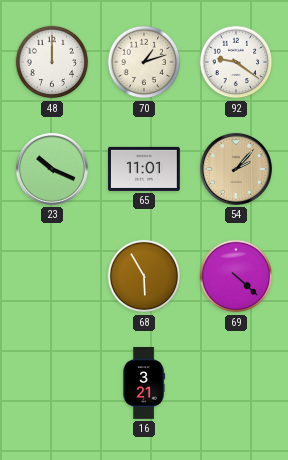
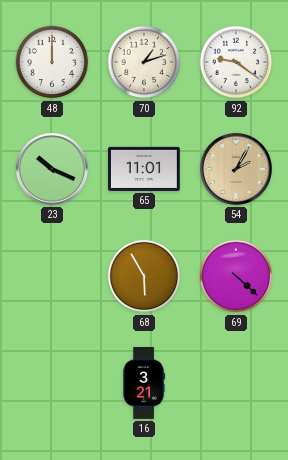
54: 2:07 -> 2:05 (236, 169)
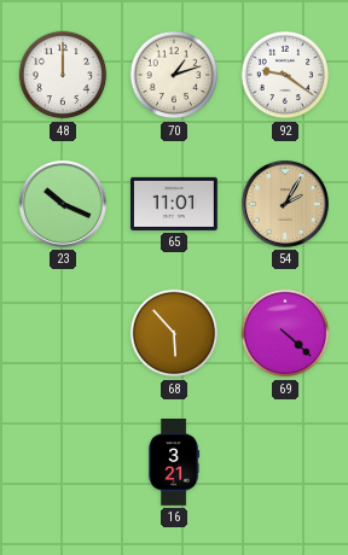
68: 5:55 -> 5:53 (174, 333)
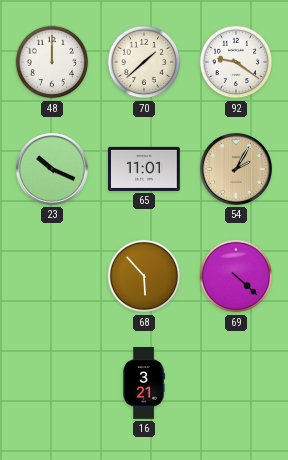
70: 1:12 -> 1:38 (144, 62)
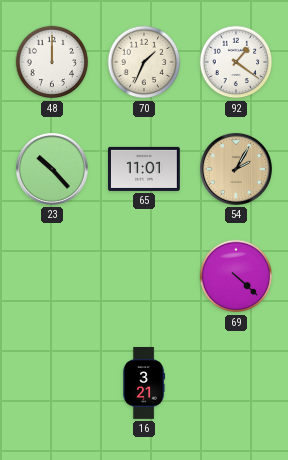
70: 1:38 -> 1:34 (144, 62)
92: 9:21 -> 1:21 (236, 62)
23: 10:19 -> 10:23 (52, 169)
68: 5:53 -> none (144, 276)
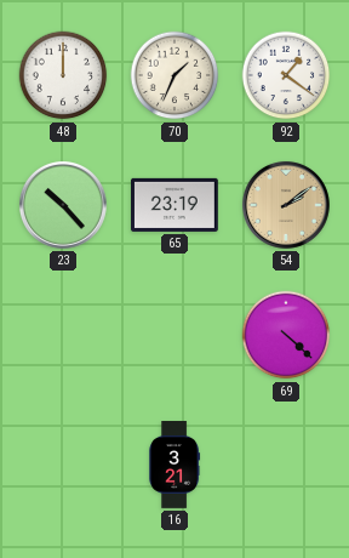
65: 11:01 -> 23:19 (176, 205)
54: 2:05 -> 2:09 (286, 205)
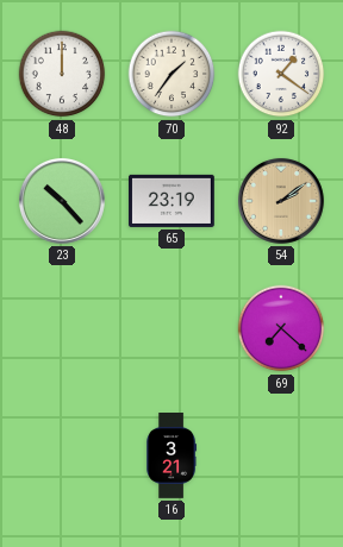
70: 1:34 -> 1:36 (171, 74)
69: 4:22 -> 7:22 (281, 328)
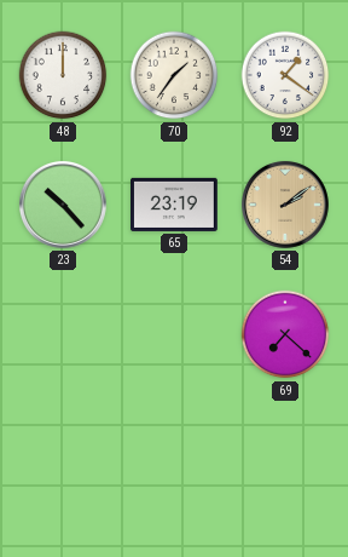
16: 3:21 -> none (171, 457)
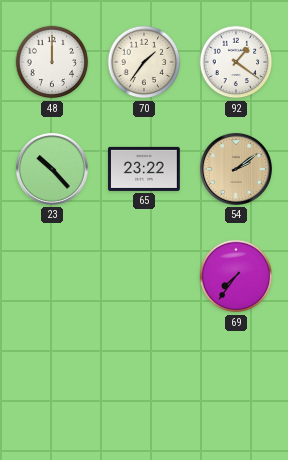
65: 23:19 -> 23:22 (145, 169)
69: 7:22 -> 7:36 (236, 276)
